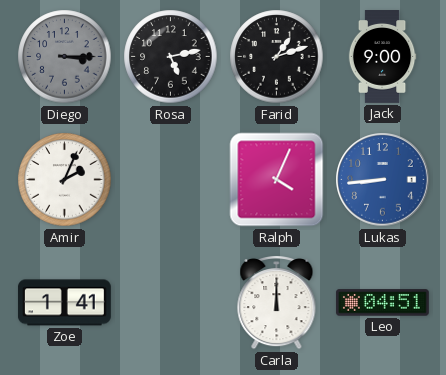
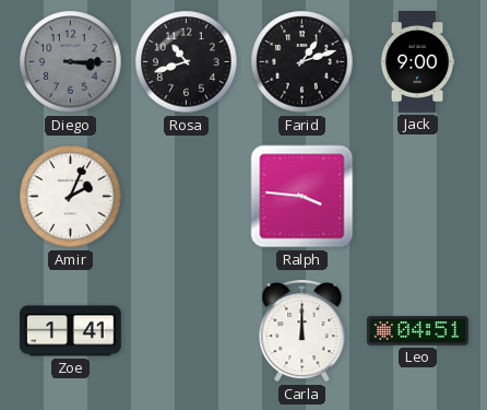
Rosa: 5:13 -> 10:42 (187, 62)
Ralph: 4:04 -> 3:46 (302, 197)
Lukas: 8:44 -> none (383, 180)
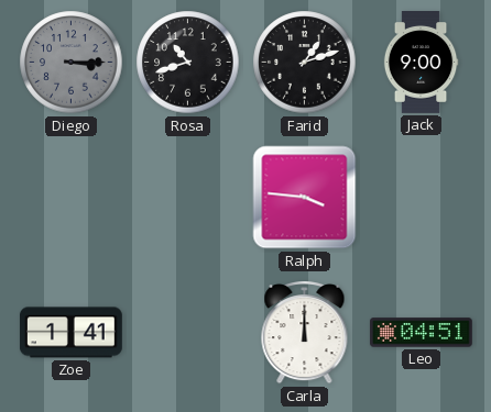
Amir: 2:04 -> none (71, 197)
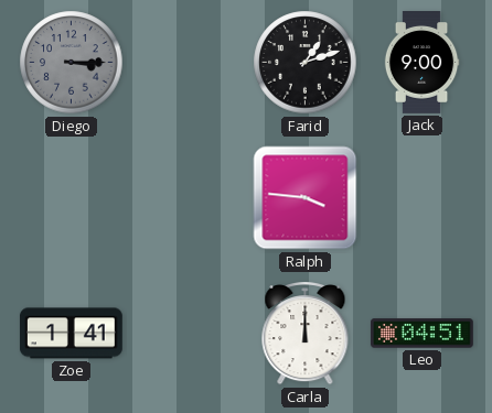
Rosa: 10:42 -> none (188, 63)
